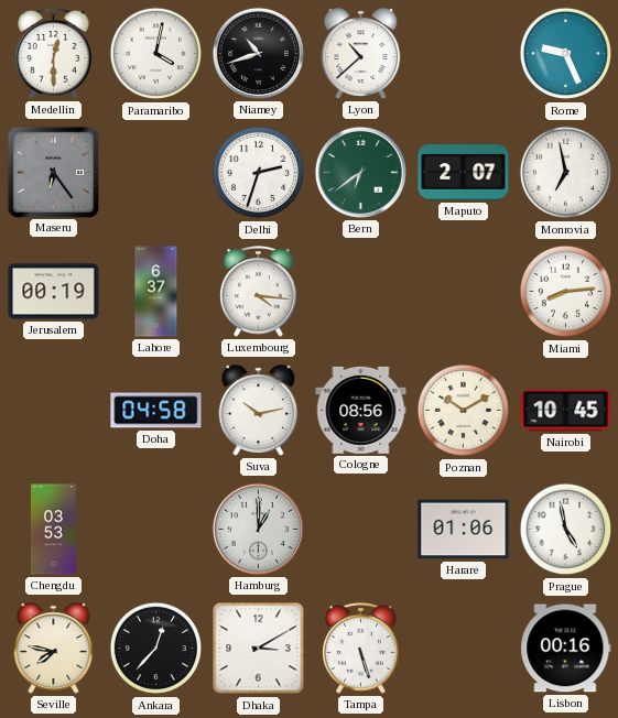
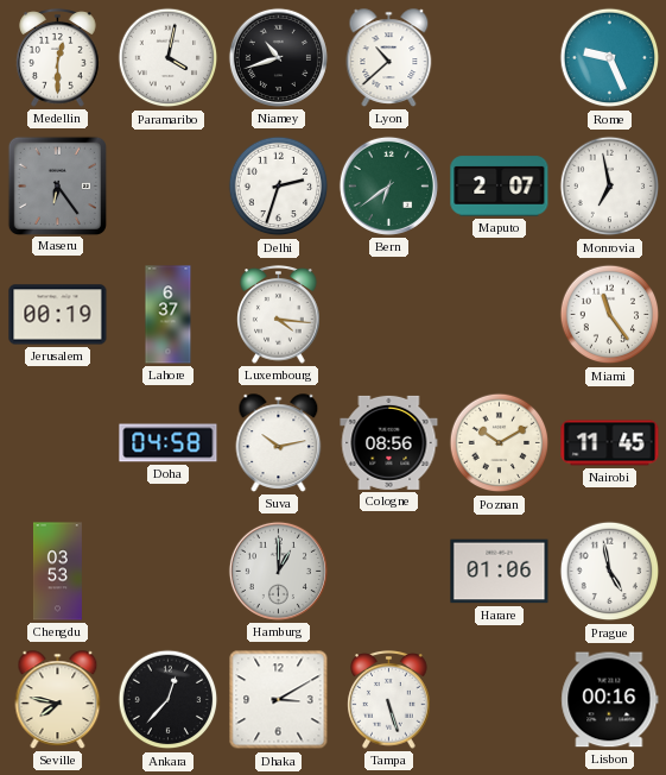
Miami: 8:14 -> 11:24 (610, 315)
Nairobi: 10:45 -> 11:45 (610, 443)
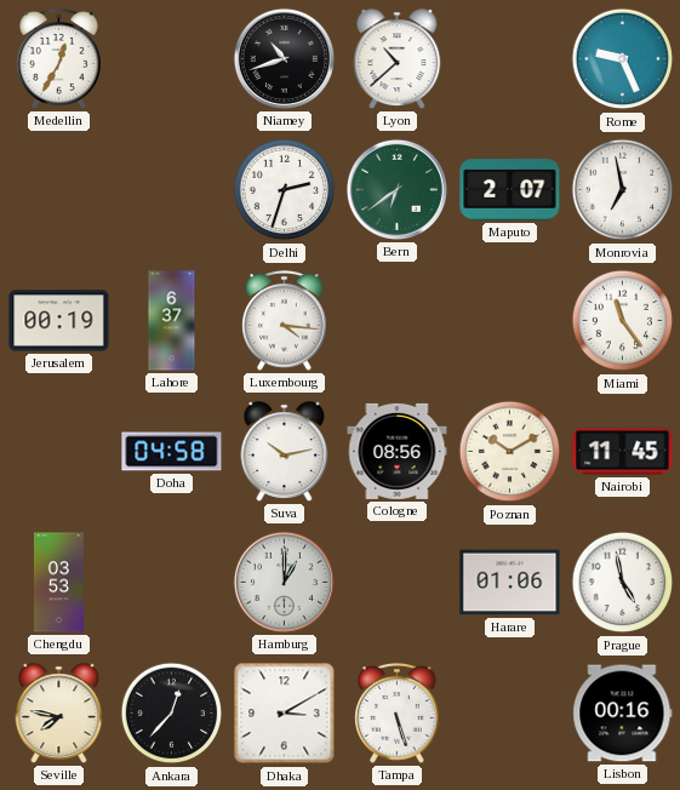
Medellin: 12:30 -> 12:35 (59, 59)
Paramaribo: 4:02 -> none (169, 58)
Maseru: 6:24 -> none (57, 185)
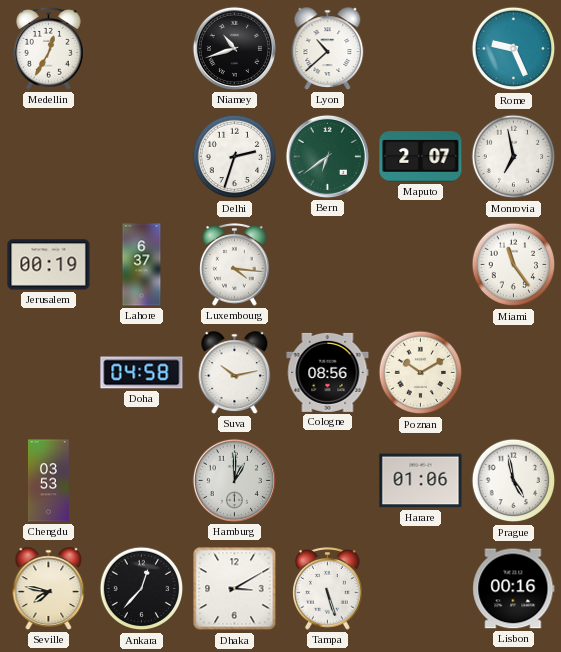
Nairobi: 11:45 -> none (623, 452)
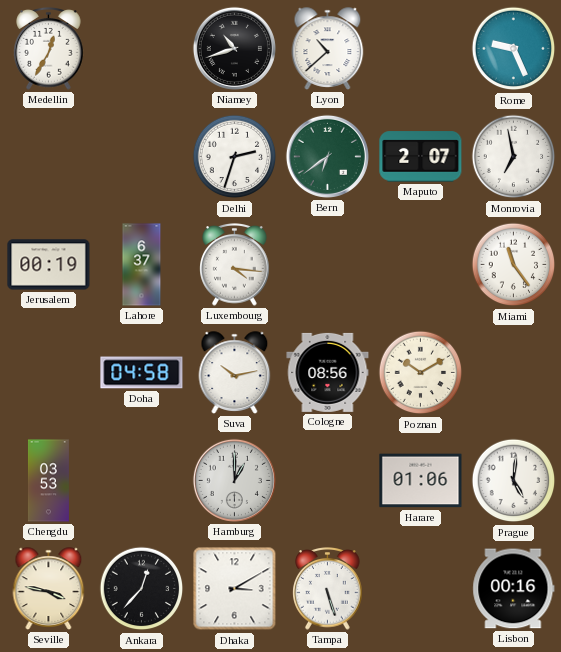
Prague: 4:58 -> 5:01 (514, 481)
Seville: 7:47 -> 3:47 (49, 589)
